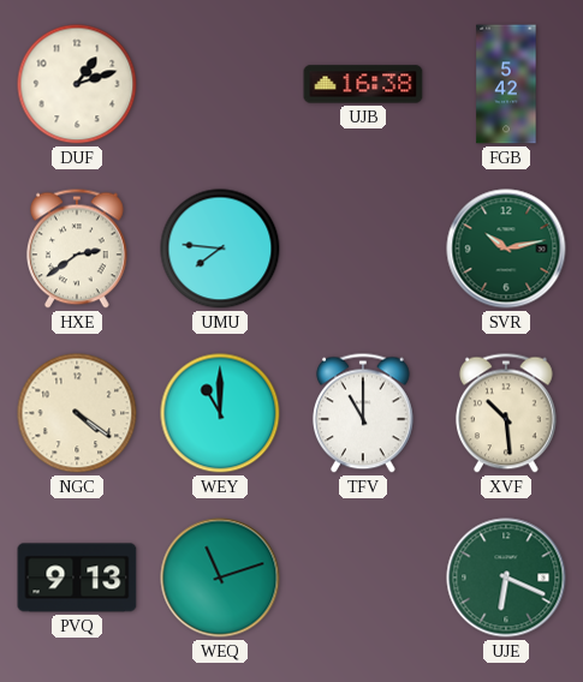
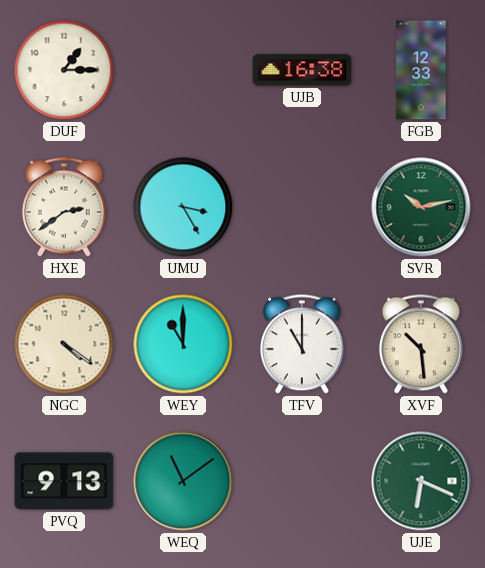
DUF: 1:12 -> 1:15 (64, 70)
FGB: 5:42 -> 12:33 (421, 70)
UMU: 7:46 -> 3:25 (183, 207)
WEQ: 11:12 -> 11:09 (183, 481)
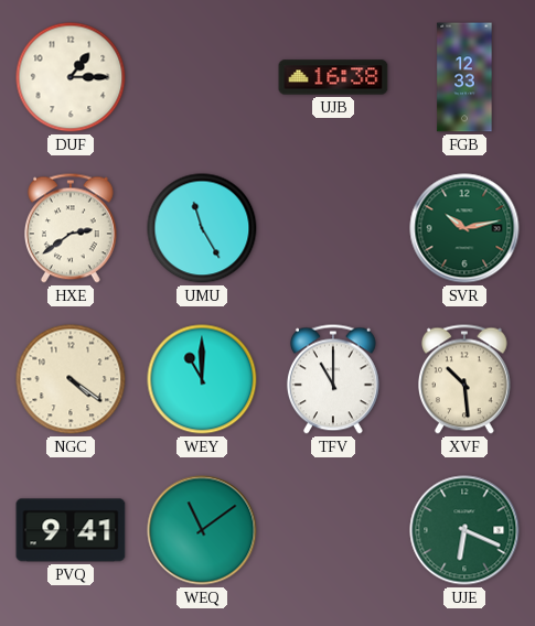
UMU: 3:25 -> 11:25 (202, 228)
PVQ: 9:13 -> 9:41 (71, 530)
